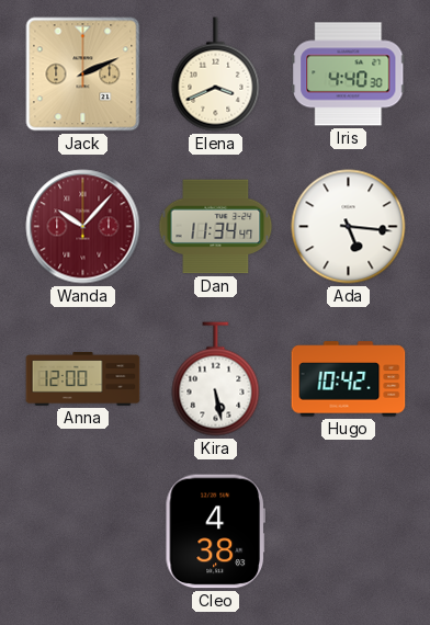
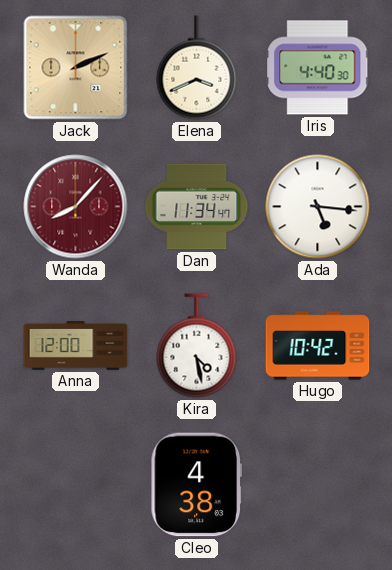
Wanda: 10:07 -> 8:07 (76, 207)
Kira: 5:28 -> 4:28 (197, 346)
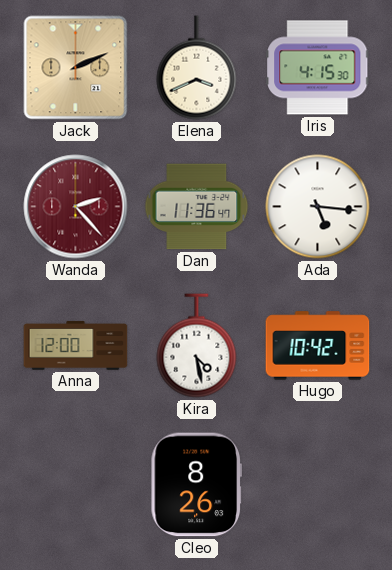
Iris: 4:40 -> 4:15 (318, 68)
Wanda: 8:07 -> 2:23 (76, 207)
Dan: 11:34 -> 11:36 (197, 207)
Cleo: 4:38 -> 8:26 (196, 485)
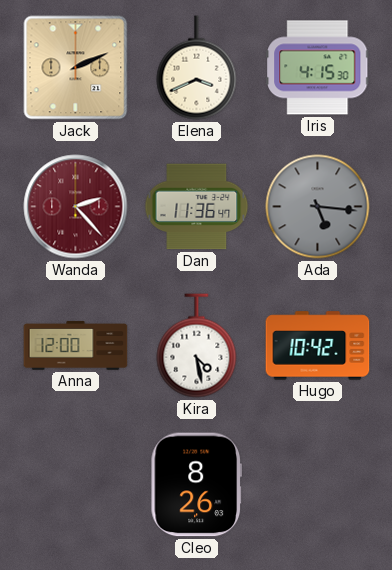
Ada dial: white -> grey (318, 207)
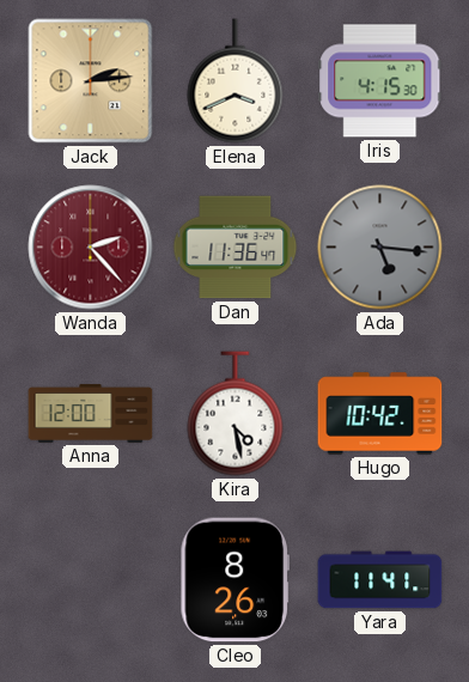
Jack: 2:11 -> 2:14 (91, 81)
Yara: none -> 11:41 (380, 580)
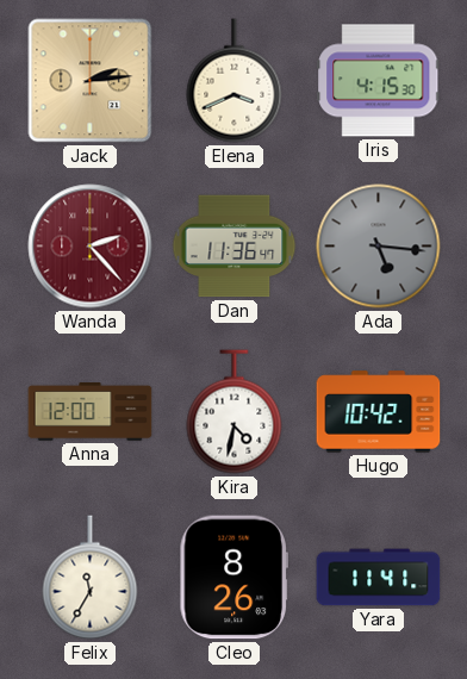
Kira: 4:28 -> 4:32 (235, 412)
Felix: none -> 11:35 (91, 578)
